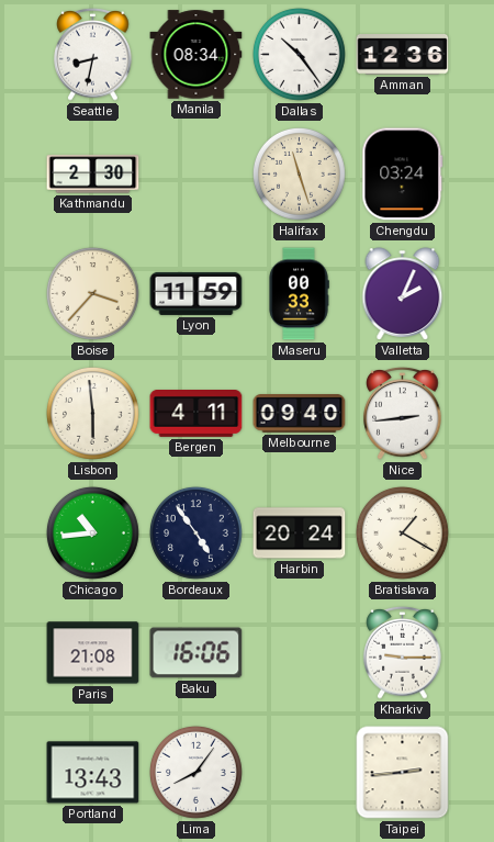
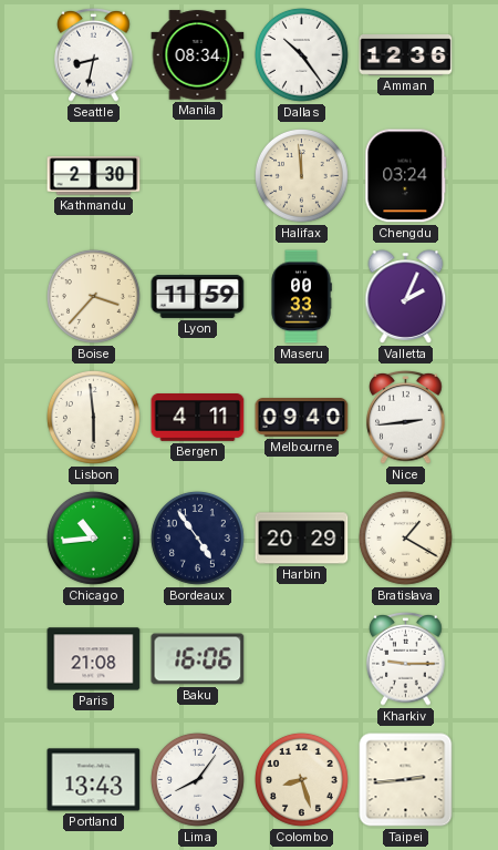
Halifax: 11:27 -> 11:59 (301, 175)
Harbin: 20:24 -> 20:29 (302, 539)
Colombo: none -> 8:27 (301, 779)
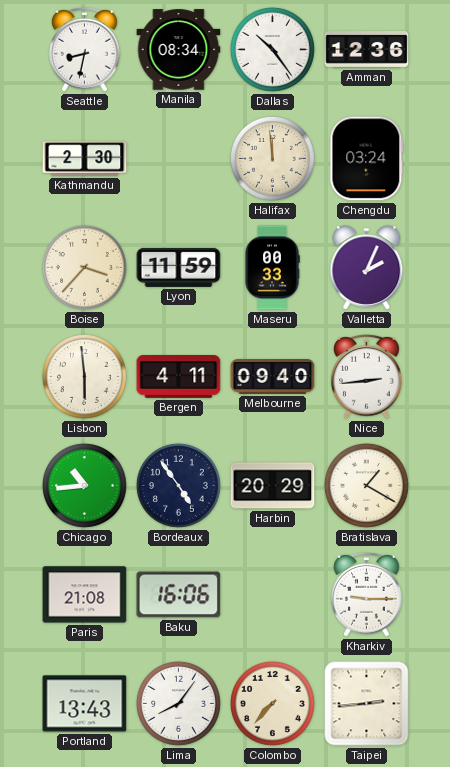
Colombo: 8:27 -> 7:37 (272, 703)
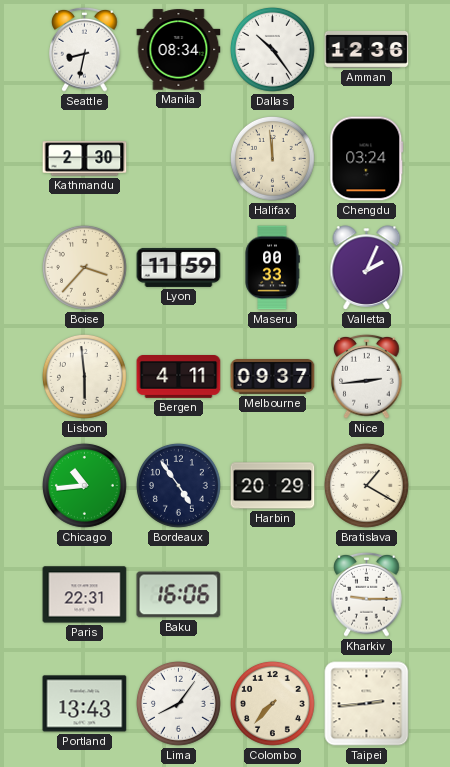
Melbourne: 09:40 -> 09:37 (273, 377)
Paris: 21:08 -> 22:31 (85, 595)
